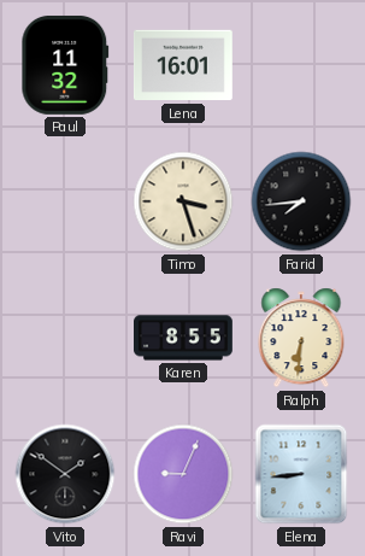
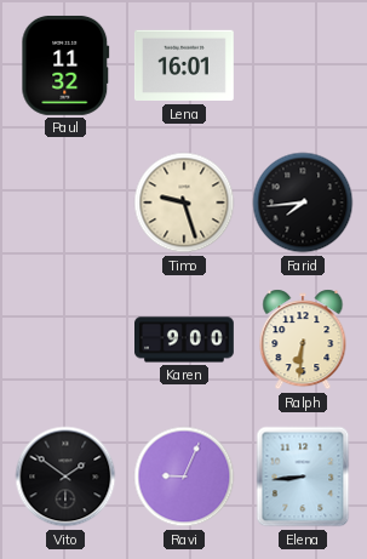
Timo: 3:27 -> 9:27 (184, 203)
Karen: 8:55 -> 9:00 (185, 340)
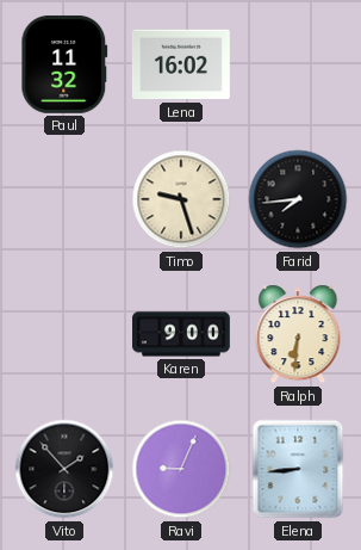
Lena: 16:01 -> 16:02 (181, 64)
Vito: 1:51 -> 1:53 (64, 469)
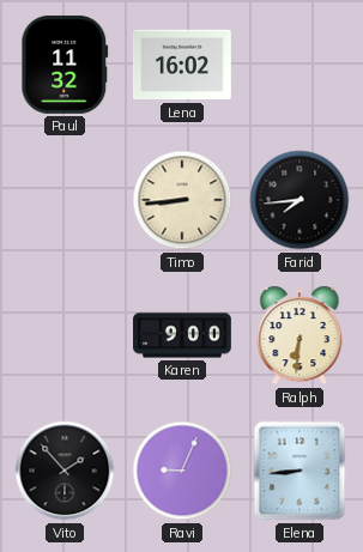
Timo: 9:27 -> 8:44 (182, 200)
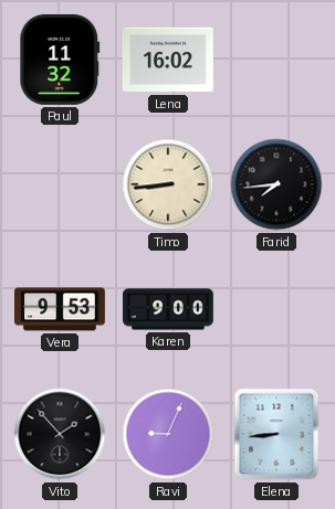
Vera: none -> 9:53 (61, 309)
Ralph: 6:31 -> none (300, 335)
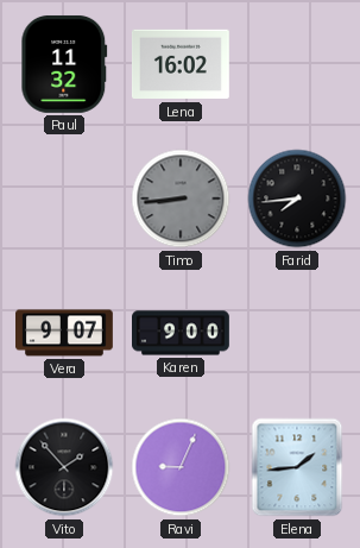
Timo dial: cream -> grey (181, 199)
Vera: 9:53 -> 9:07 (65, 333)
Elena: 8:44 -> 1:44 (297, 467)
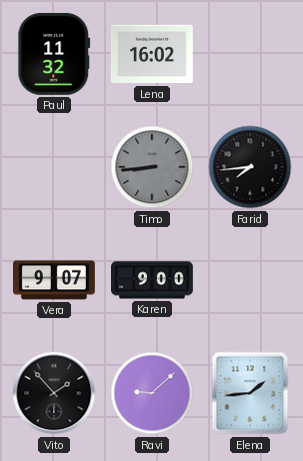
Ravi: 9:04 -> 9:08 (152, 393)
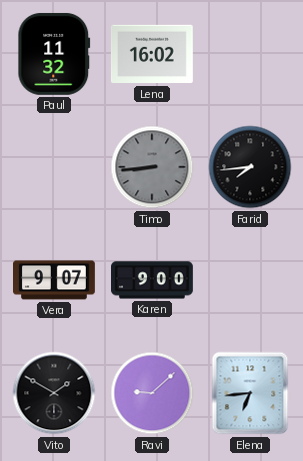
Vito: 1:53 -> 1:50 (54, 393)
Elena: 1:44 -> 6:44 (250, 393)
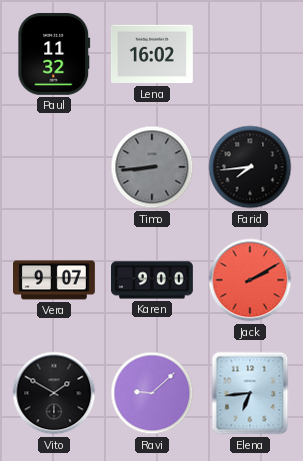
Jack: none -> 2:10 (250, 280)
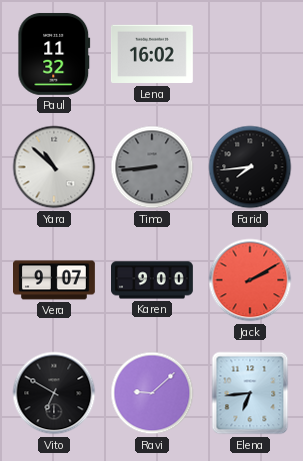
Yara: none -> 10:52 (54, 167)
Vito: 1:50 -> 6:50 (54, 393)
